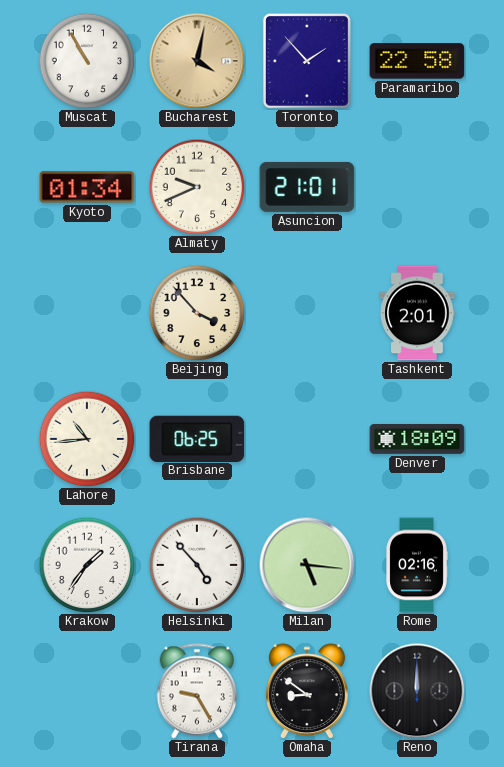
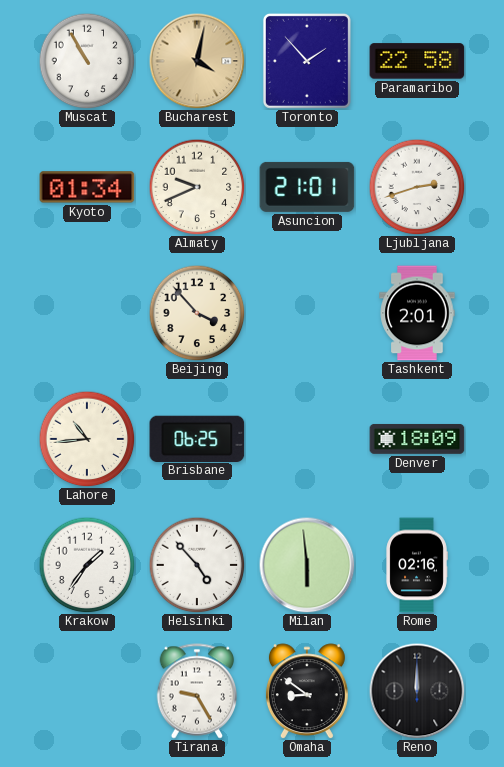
Ljubljana: none -> 2:42 (417, 187)
Milan: 5:16 -> 5:59 (307, 565)
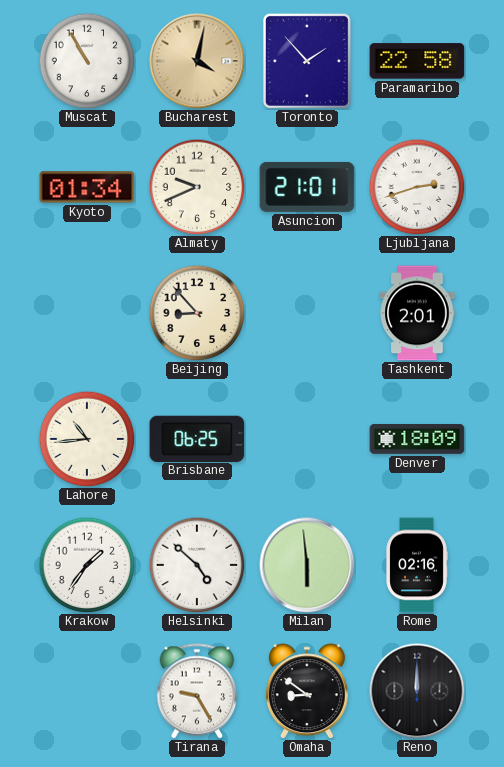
Beijing: 3:53 -> 8:53 (197, 313)
Helsinki: 4:53 -> 4:52 (197, 565)
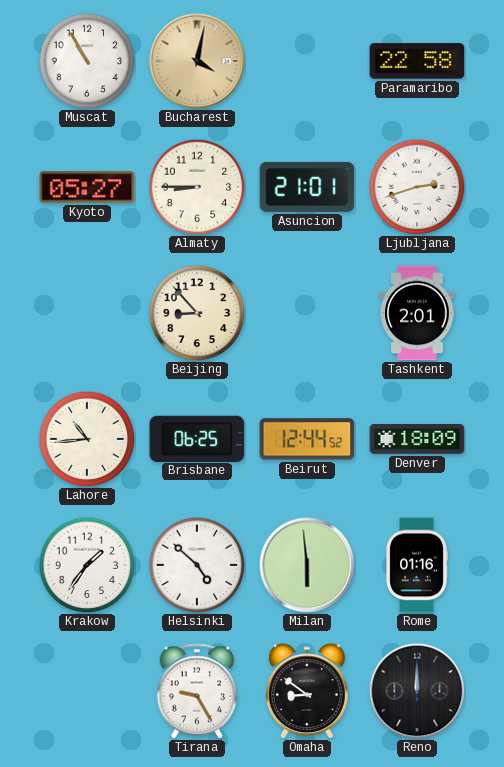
Toronto: 1:53 -> none (307, 61)
Kyoto: 01:34 -> 05:27 (87, 187)
Almaty: 9:41 -> 8:45 (197, 187)
Beirut: none -> 12:44 (307, 439)
Rome: 02:16 -> 01:16 (417, 565)
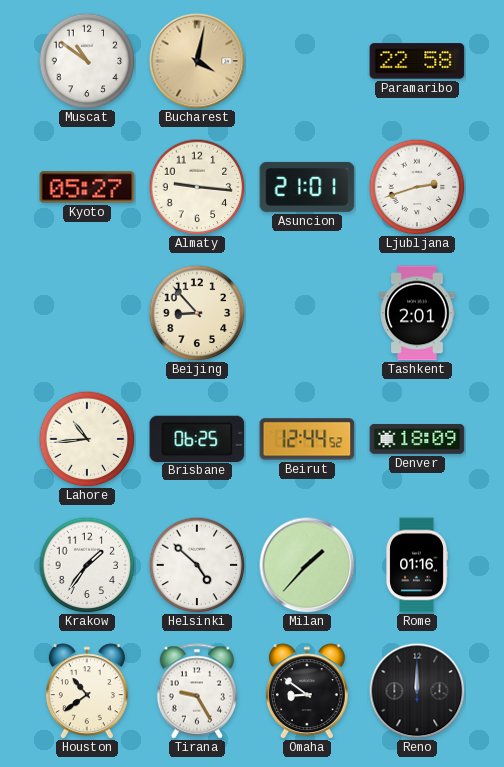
Muscat: 10:55 -> 10:51 (87, 61)
Almaty: 8:45 -> 9:16 (197, 187)
Milan: 5:59 -> 1:37 (307, 565)
Houston: none -> 10:39 (87, 691)
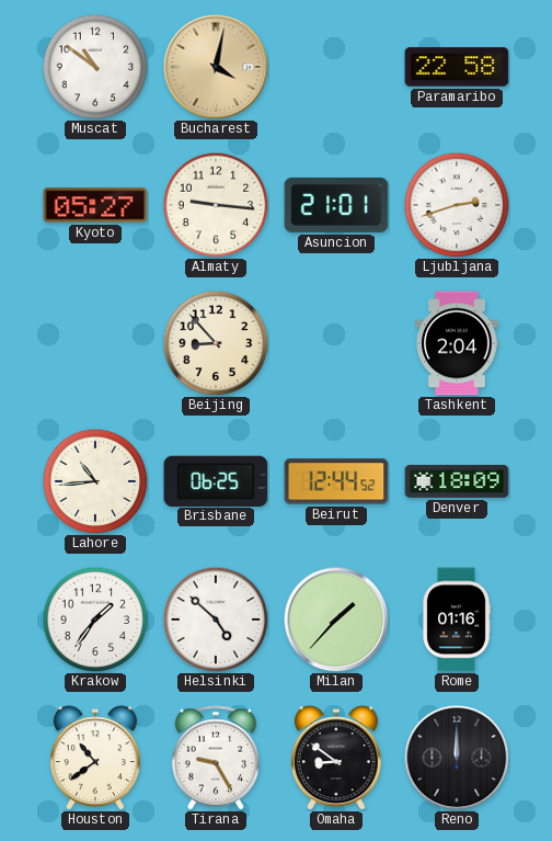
Tashkent: 2:01 -> 2:04 (457, 343)
